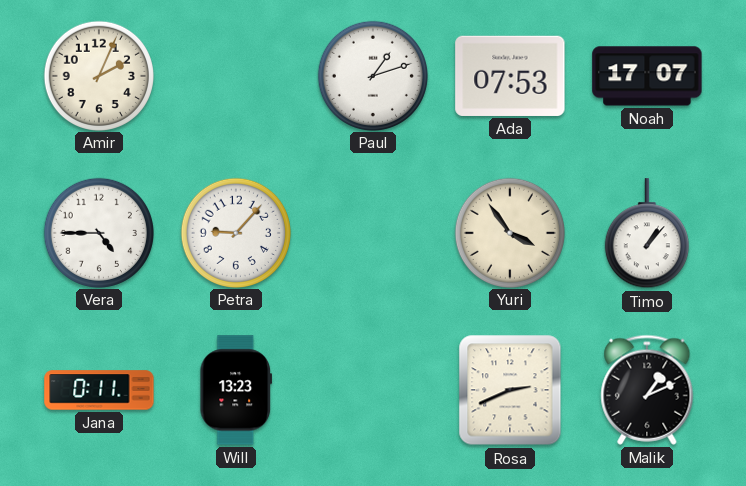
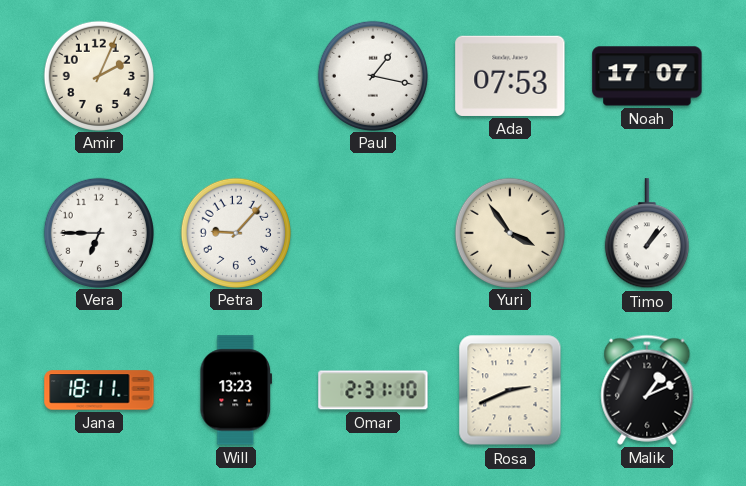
Paul: 1:12 -> 1:17 (372, 75)
Vera: 4:45 -> 6:45 (98, 232)
Jana: 0:11 -> 18:11 (99, 390)
Omar: none -> 2:31 (373, 390)
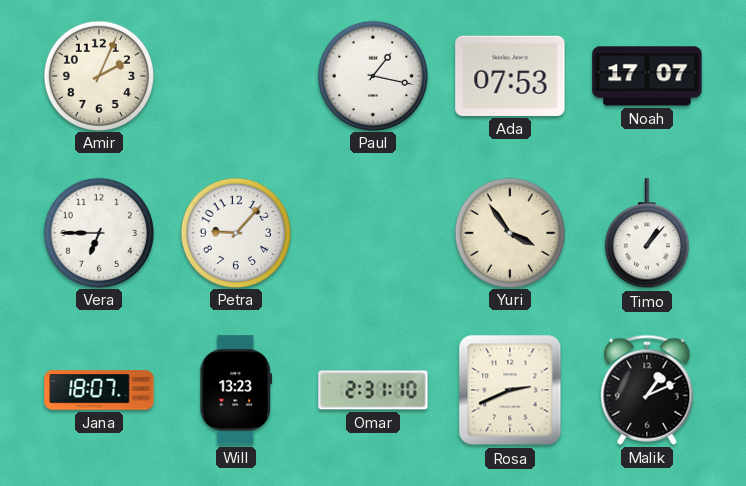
Jana: 18:11 -> 18:07 (99, 390)
